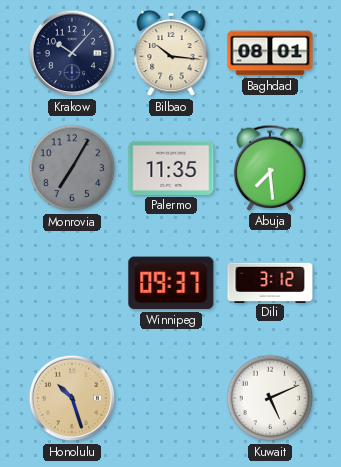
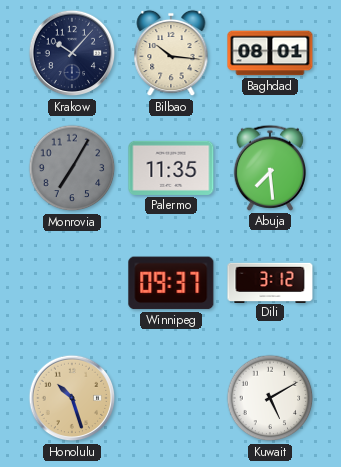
Kuwait: 5:11 -> 5:10 (270, 398)
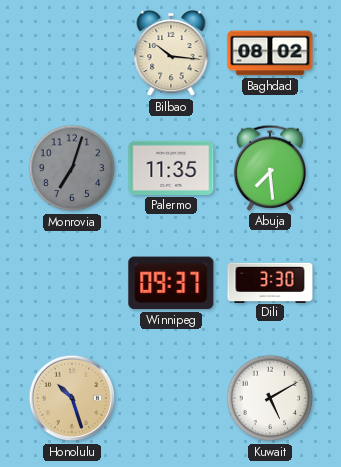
Krakow: 10:07 -> none (72, 53)
Baghdad: 08:01 -> 08:02 (270, 53)
Monrovia: 7:05 -> 7:03 (72, 168)
Dili: 3:12 -> 3:30 (270, 282)
